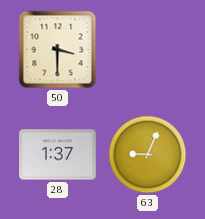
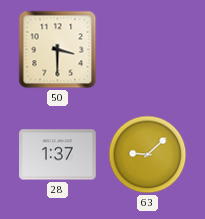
63: 9:04 -> 9:08 (148, 155)
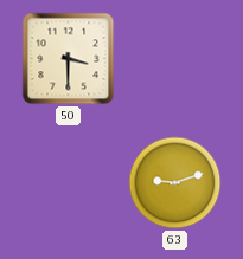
28: 1:37 -> none (58, 155)
63: 9:08 -> 9:12 (175, 183)
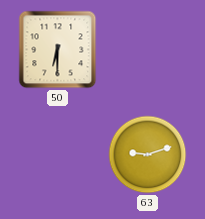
50: 3:30 -> 6:30 (58, 50)
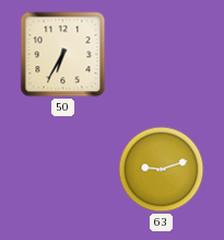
50: 6:30 -> 6:35 (63, 55)
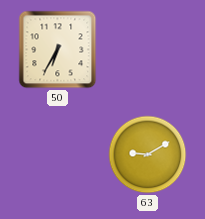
63: 9:12 -> 9:10 (148, 155)
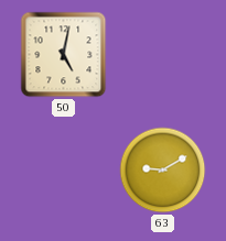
50: 6:35 -> 5:02 (64, 55)
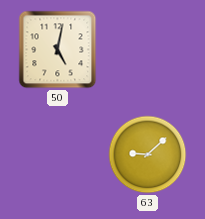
63: 9:10 -> 9:08 (148, 155)
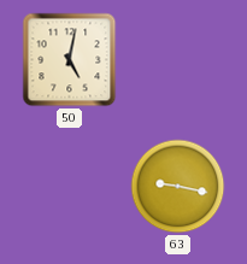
63: 9:08 -> 9:17 (178, 187)
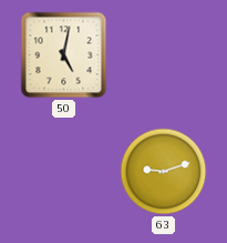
63: 9:17 -> 9:12 (164, 172)
